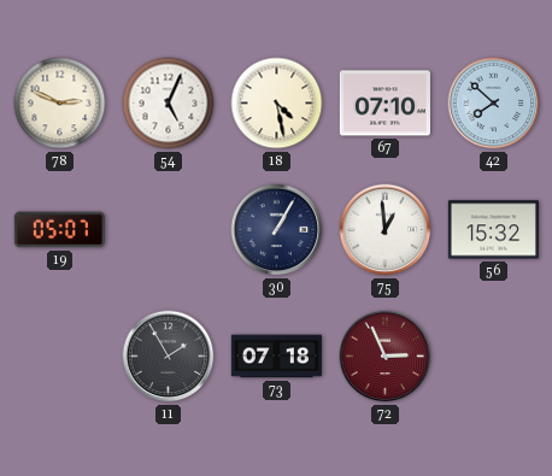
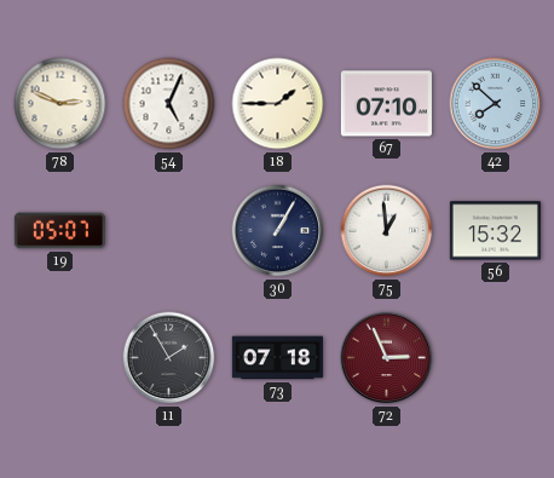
18: 4:28 -> 1:45 (278, 104)
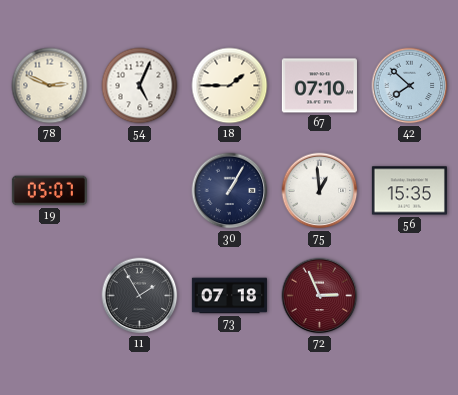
56: 15:32 -> 15:35 (409, 191)
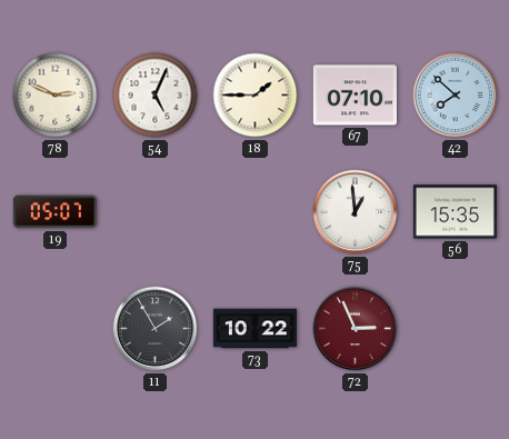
30: 1:05 -> none (230, 191)
73: 07:18 -> 10:22 (255, 329)
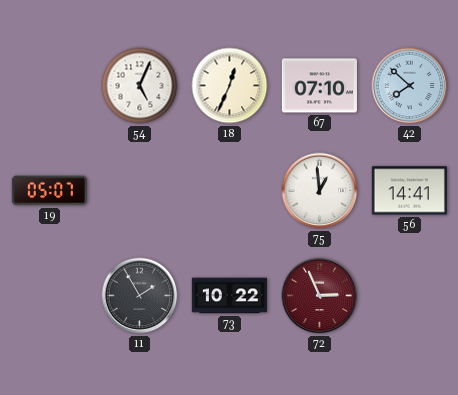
78: 2:49 -> none (56, 96)
18: 1:45 -> 12:34 (230, 86)
56: 15:35 -> 14:41 (409, 191)
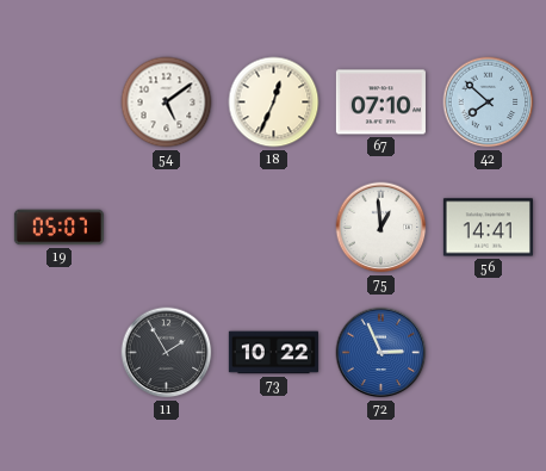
54: 5:04 -> 5:09 (167, 103)
72 dial: burgundy -> blue (381, 353)
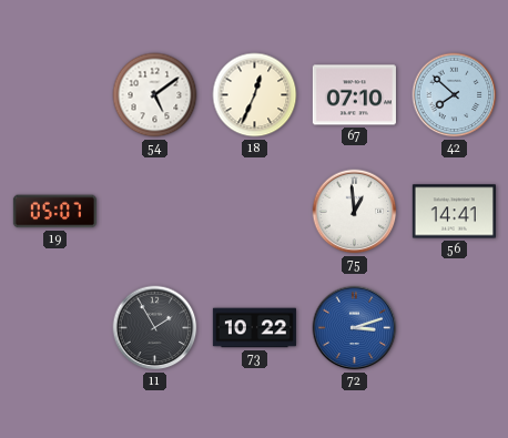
72: 2:56 -> 3:12 (355, 328)
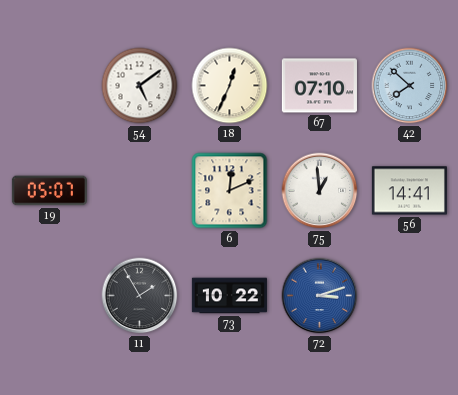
6: none -> 12:11 (230, 191)
